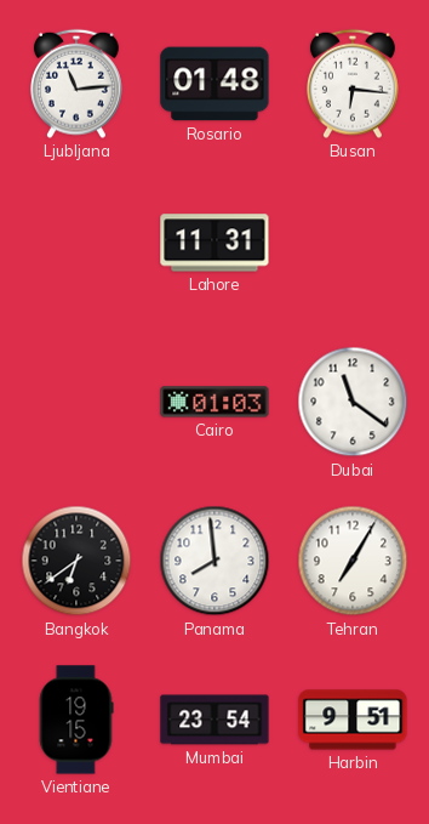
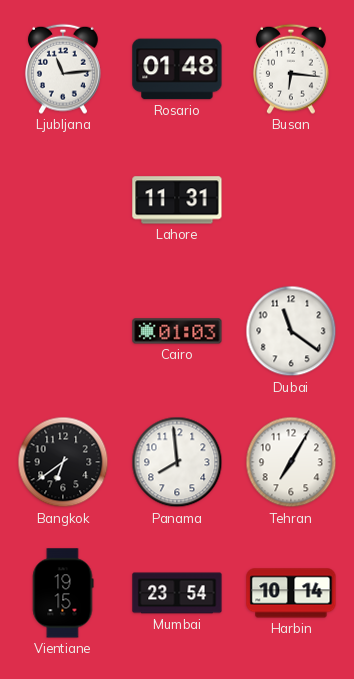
Harbin: 9:51 -> 10:14 (291, 593)
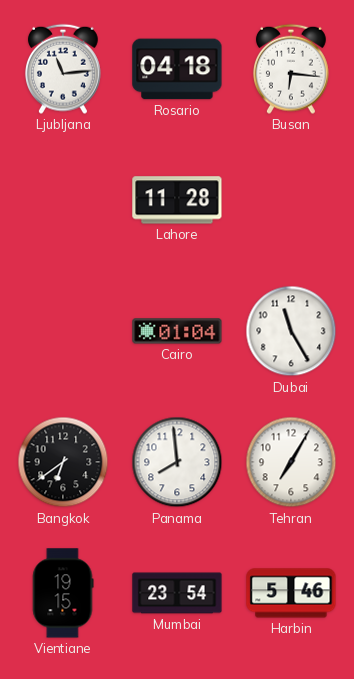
Rosario: 01:48 -> 04:18 (177, 69)
Lahore: 11:31 -> 11:28 (177, 200)
Cairo: 01:03 -> 01:04 (177, 331)
Dubai: 11:21 -> 11:25 (291, 331)
Harbin: 10:14 -> 5:46 (291, 593)
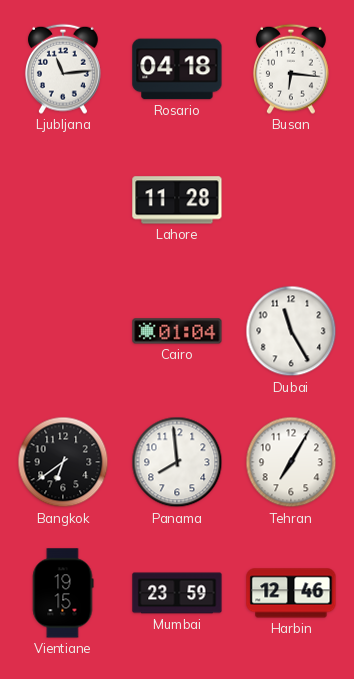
Mumbai: 23:54 -> 23:59 (177, 593)
Harbin: 5:46 -> 12:46 (291, 593)
